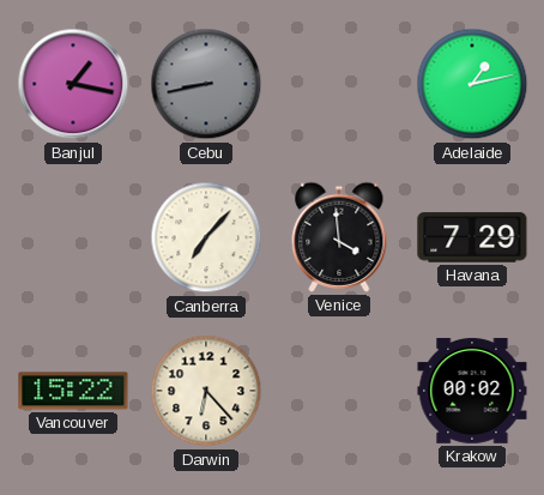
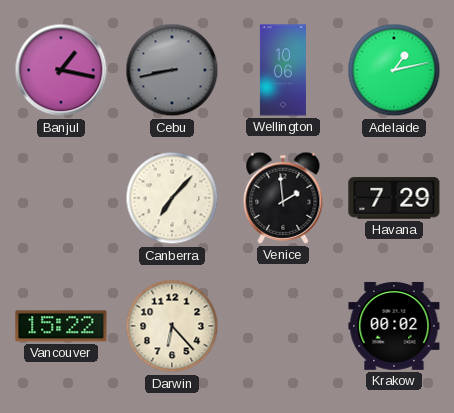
Wellington: none -> 10:06 (283, 70)
Venice: 3:59 -> 1:59 (283, 198)
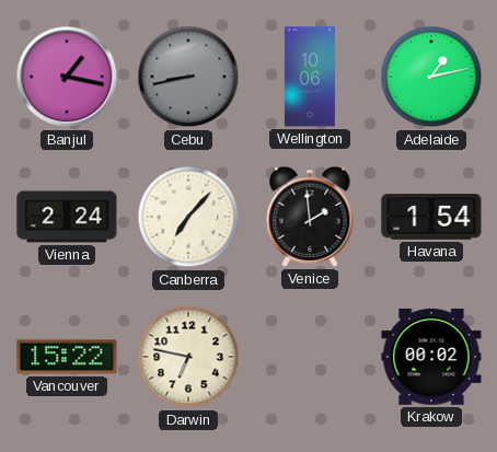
Vienna: none -> 2:24 (67, 217)
Havana: 7:29 -> 1:54 (431, 217)
Darwin: 6:23 -> 6:47 (188, 357)
